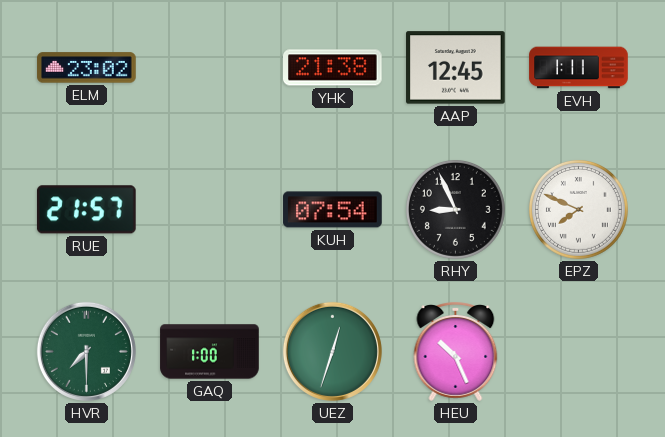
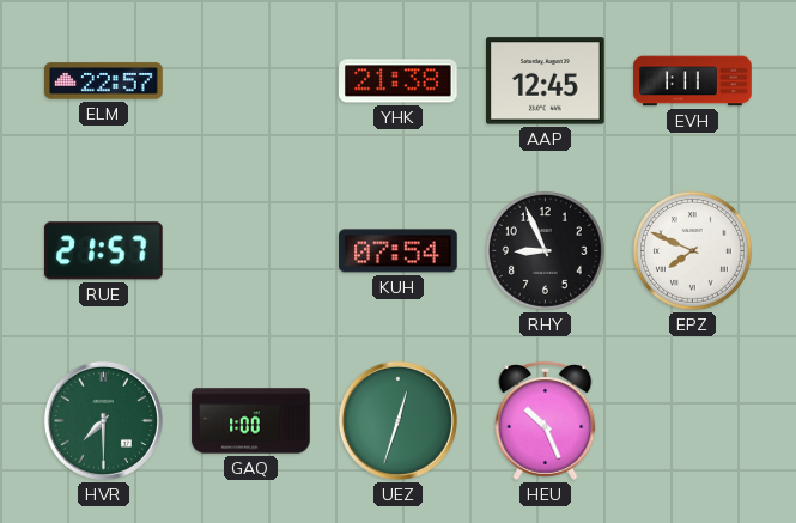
ELM: 23:02 -> 22:57 (104, 81)
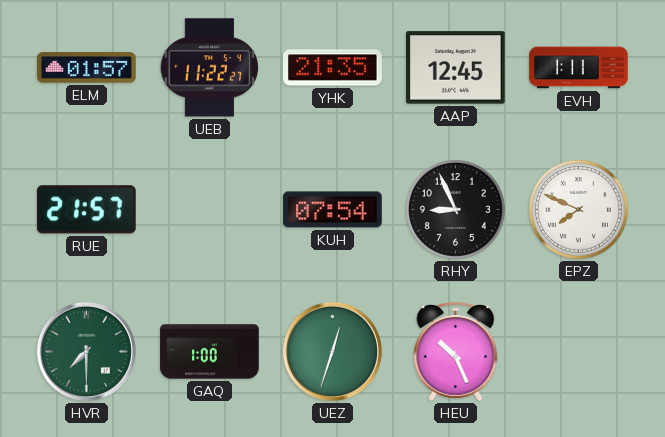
ELM: 22:57 -> 01:57 (87, 68)
UEB: none -> 11:22 (209, 68)
YHK: 21:38 -> 21:35 (333, 68)
